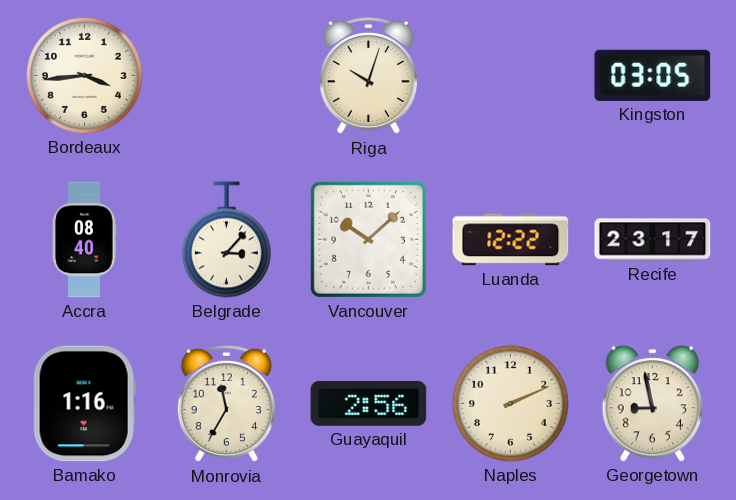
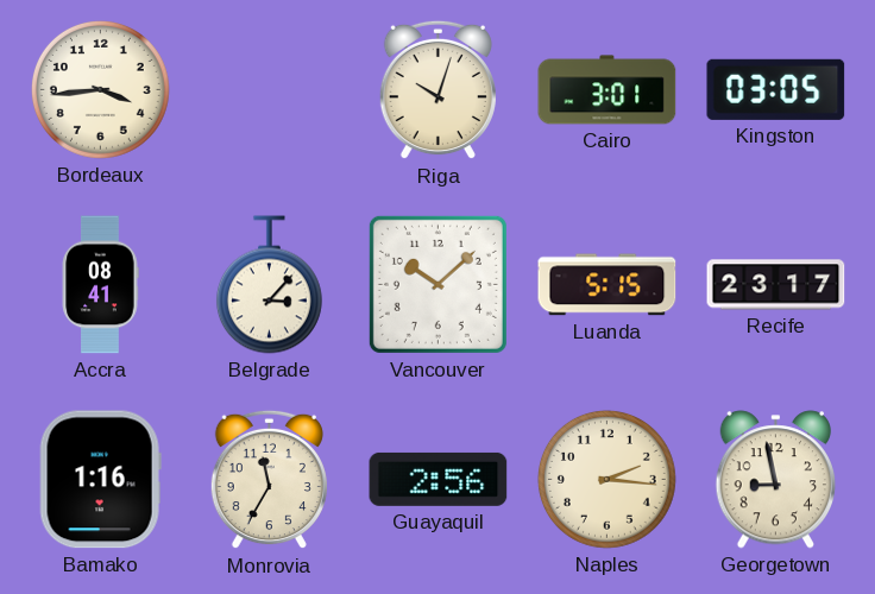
Cairo: none -> 3:01 (608, 90)
Accra: 08:40 -> 08:41 (100, 285)
Luanda: 12:22 -> 5:15 (608, 285)
Naples: 2:11 -> 2:16 (606, 479)
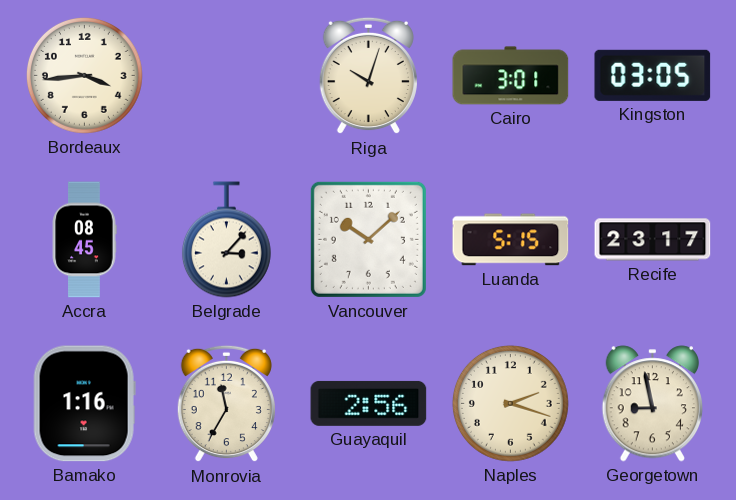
Accra: 08:41 -> 08:45 (84, 240)
Naples: 2:16 -> 2:18 (510, 403)
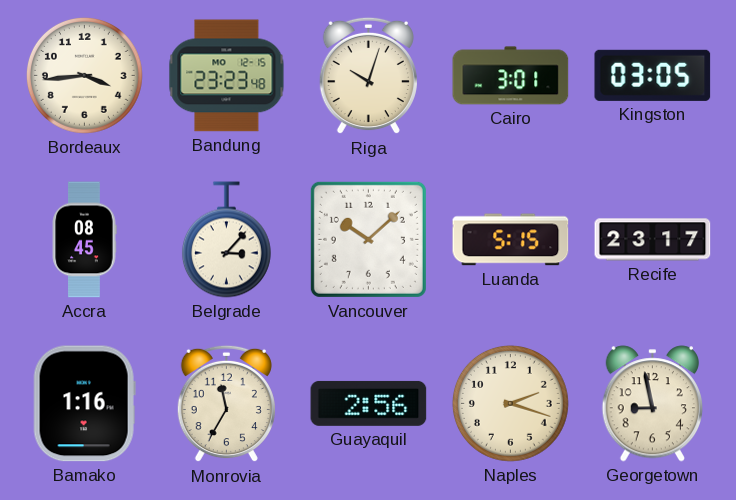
Bandung: none -> 23:23 (227, 76)
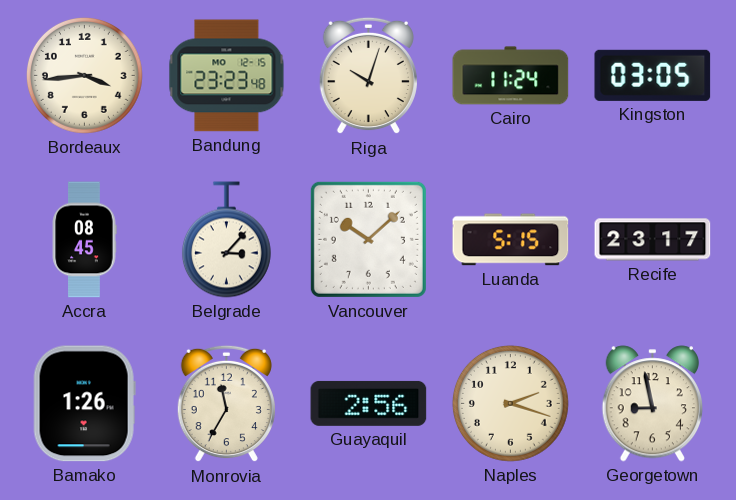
Cairo: 3:01 -> 11:24 (511, 76)
Bamako: 1:16 -> 1:26 (84, 404)
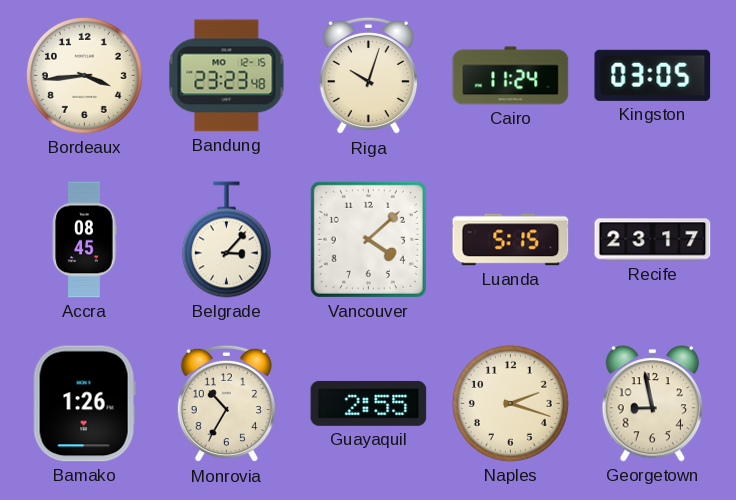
Vancouver: 10:08 -> 4:08 (368, 239)
Monrovia: 11:35 -> 10:35 (226, 404)
Guayaquil: 2:56 -> 2:55 (369, 403)
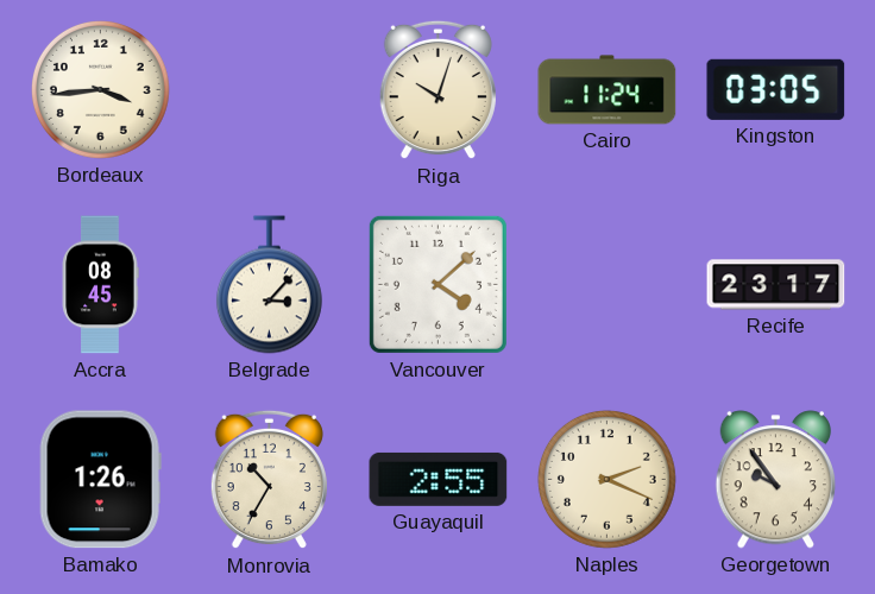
Bandung: 23:23 -> none (227, 76)
Luanda: 5:15 -> none (511, 240)
Naples: 2:18 -> 2:19 (606, 479)
Georgetown: 8:58 -> 9:54 (775, 480)
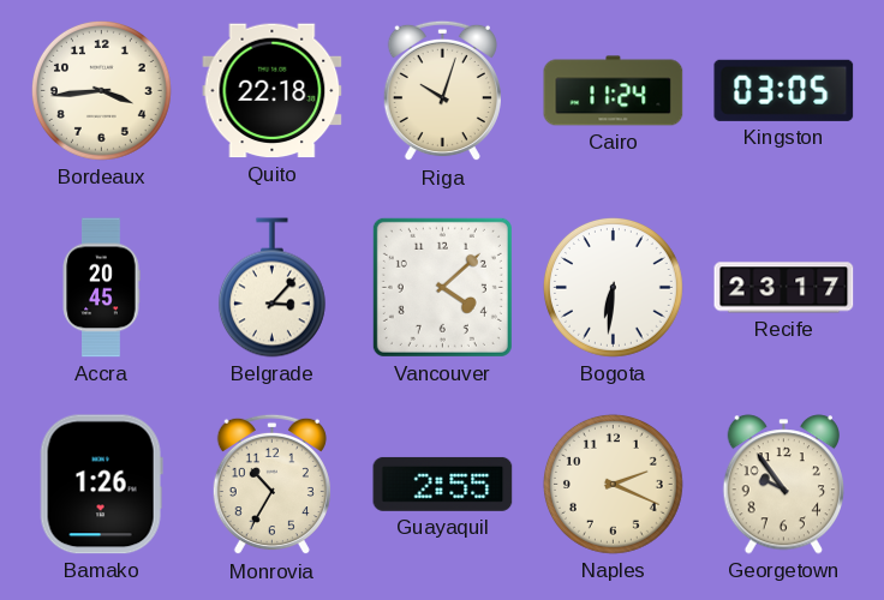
Quito: none -> 22:18 (273, 91)
Accra: 08:45 -> 20:45 (101, 288)
Bogota: none -> 6:31 (613, 287)
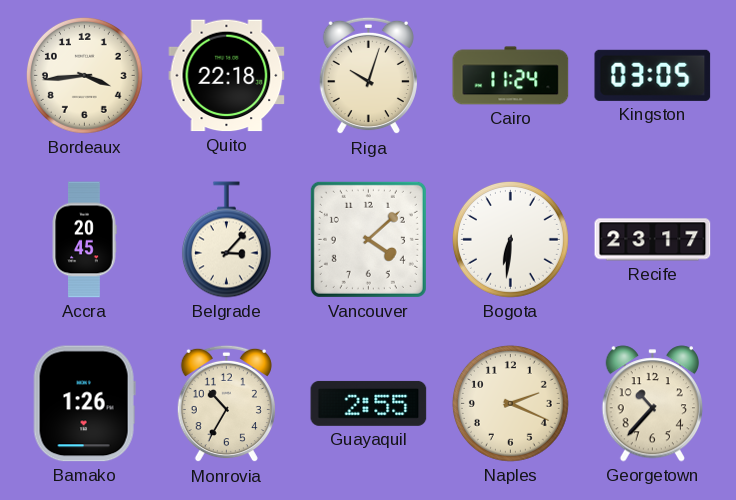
Georgetown: 9:54 -> 10:37 (652, 404)
